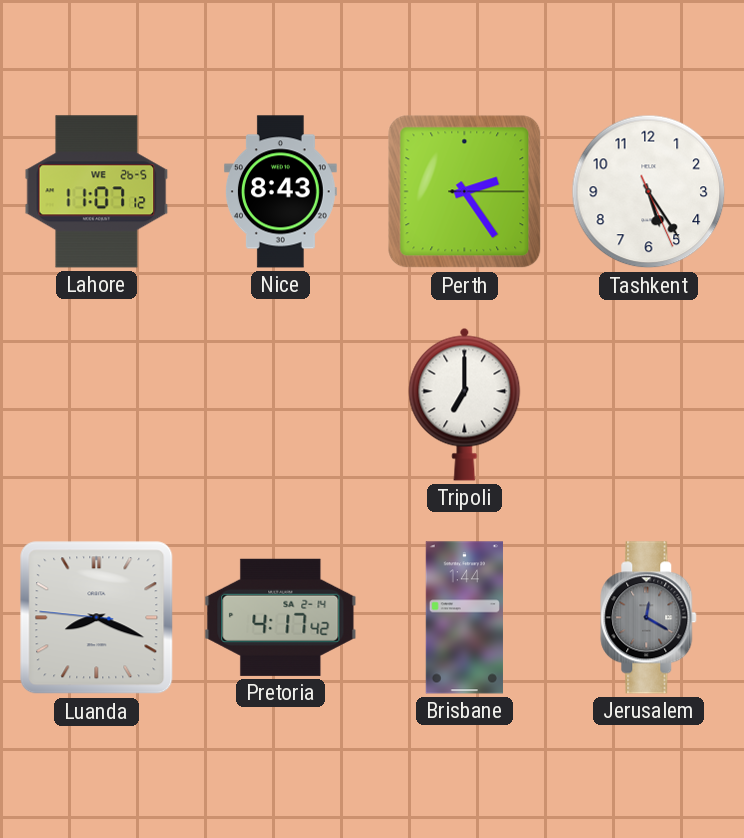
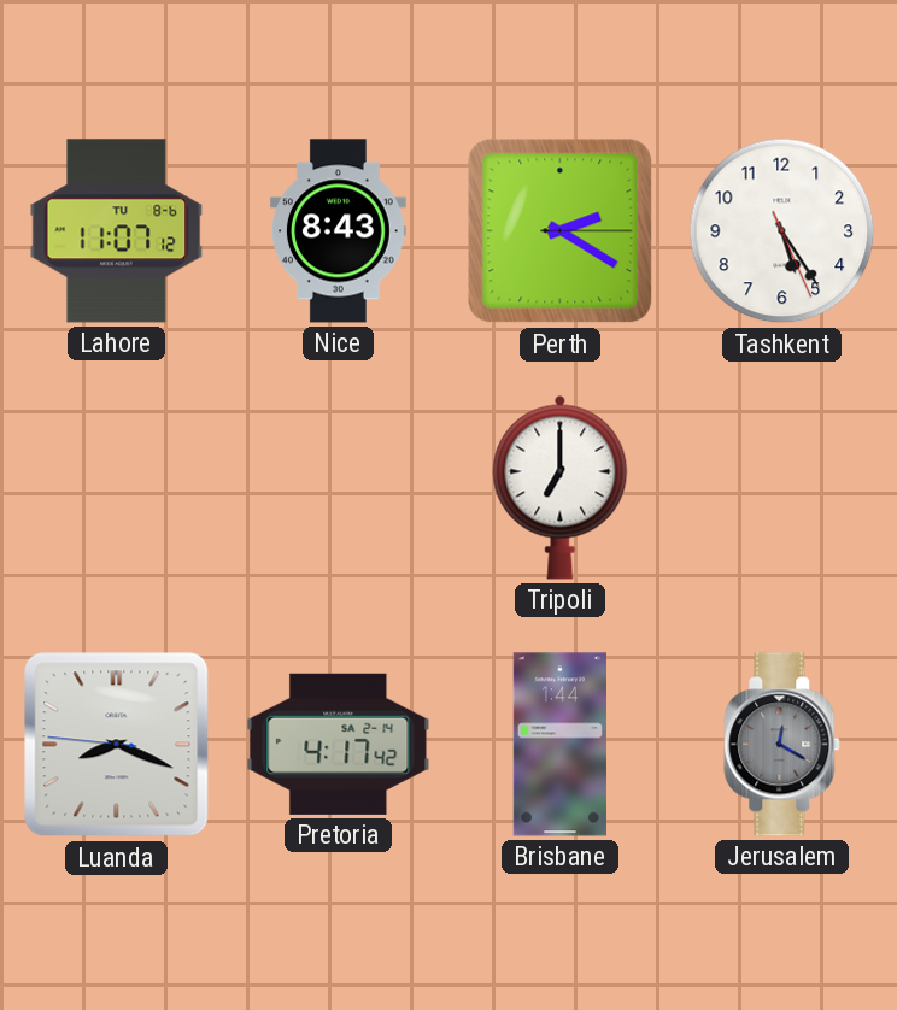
Lahore date: WE 26-5 -> TU 8-6 (117, 231)
Perth: 2:24 -> 2:20 (561, 231)
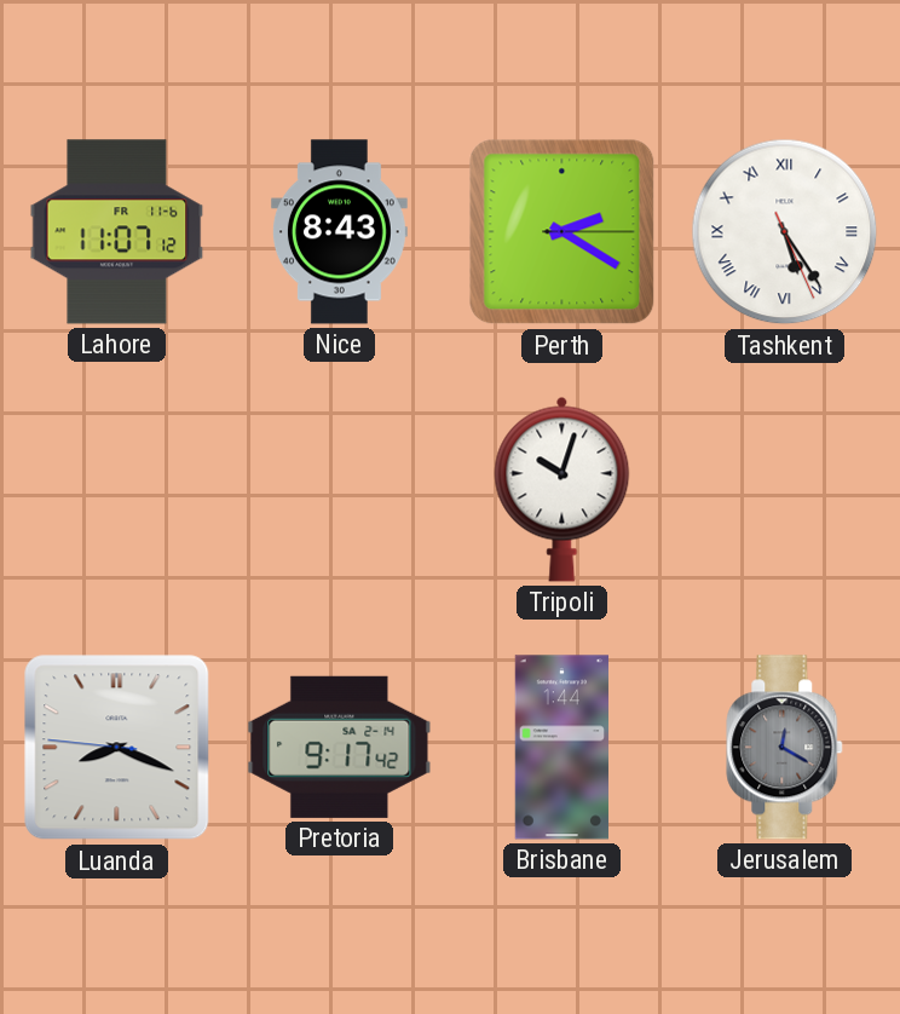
Lahore date: TU 8-6 -> FR 11-6 (117, 232)
Tashkent numerals: Arabic -> Roman (785, 232)
Tripoli: 7:00 -> 10:03 (562, 489)
Pretoria: 4:17 -> 9:17 (340, 747)
